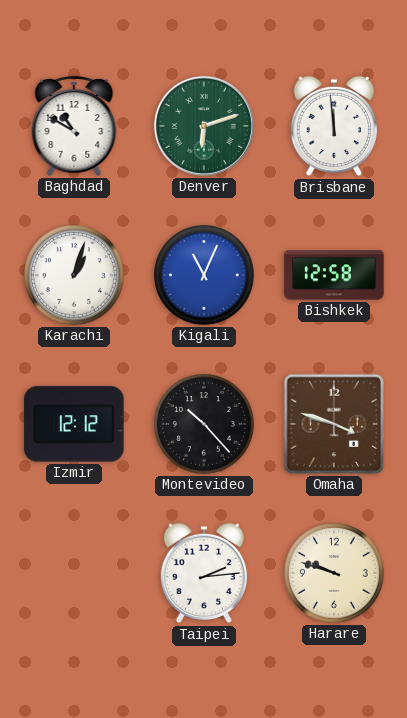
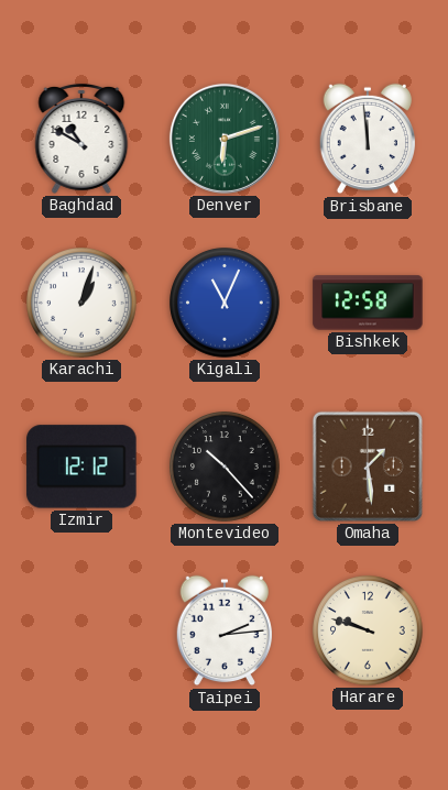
Omaha: 3:48 -> 1:29 (368, 467)
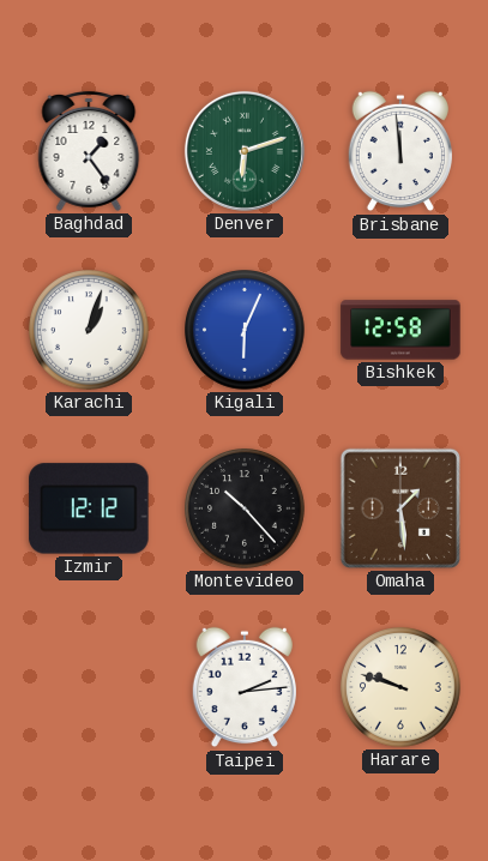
Baghdad: 10:50 -> 1:24 (89, 151)
Kigali: 11:04 -> 6:04 (245, 330)
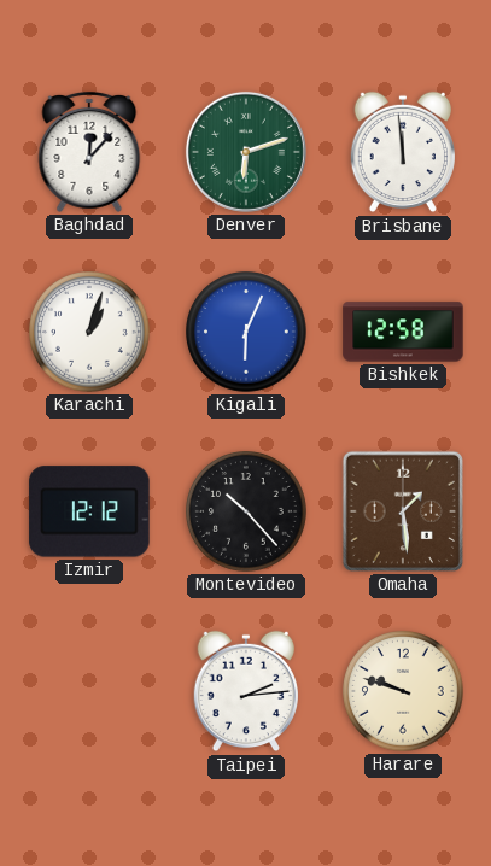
Baghdad: 1:24 -> 12:07 (89, 152)
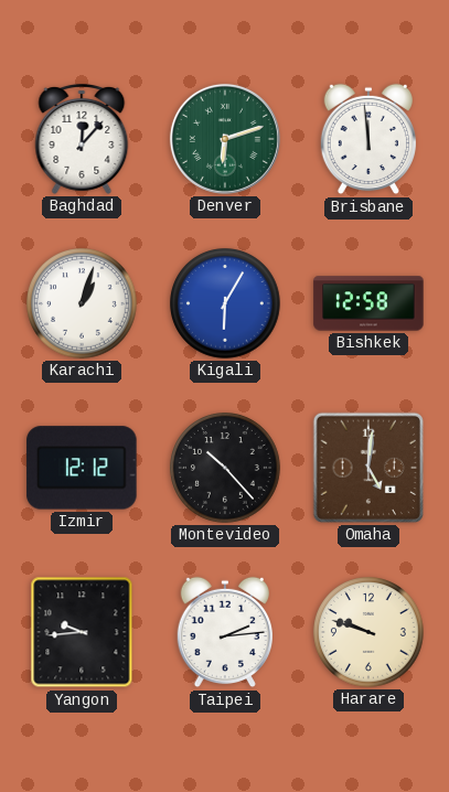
Kigali: 6:04 -> 6:05 (225, 303)
Omaha: 1:29 -> 5:01 (368, 468)
Yangon: none -> 9:44 (82, 632)
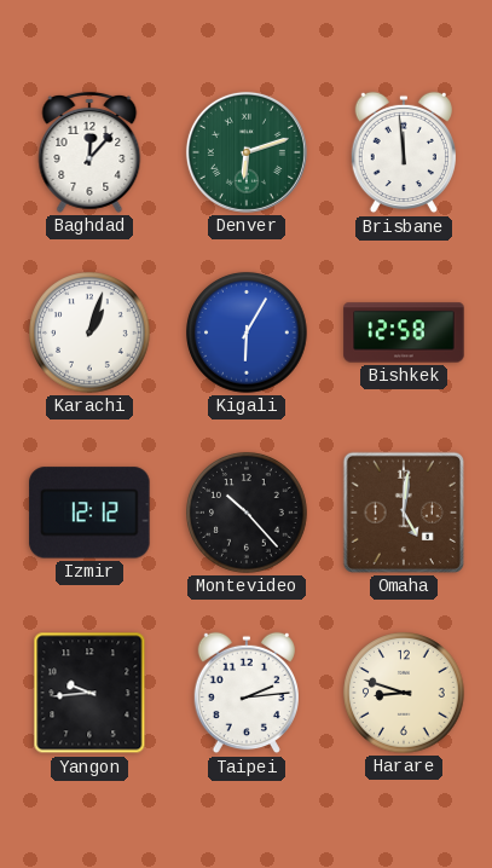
Harare: 9:48 -> 8:48 (404, 693)
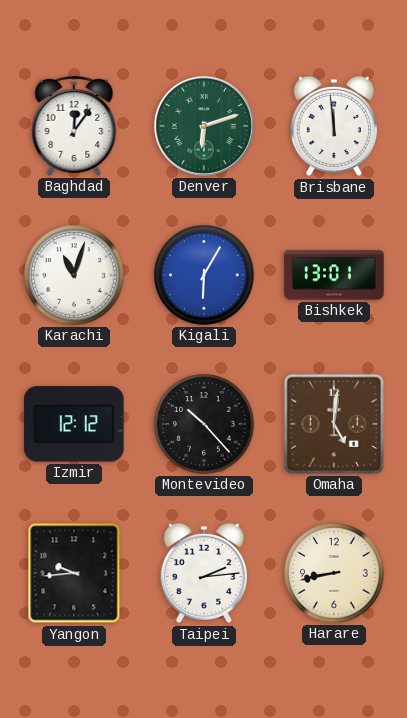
Baghdad: 12:07 -> 12:06 (74, 126)
Karachi: 1:03 -> 11:03 (74, 275)
Bishkek: 12:58 -> 13:01 (334, 275)
Harare: 8:48 -> 8:43 (334, 573)
